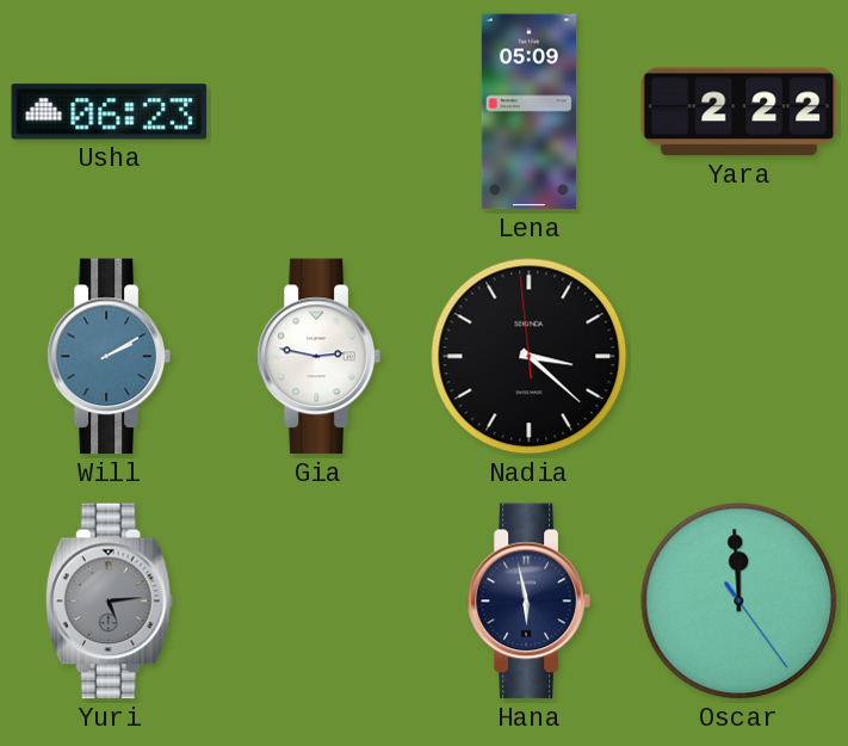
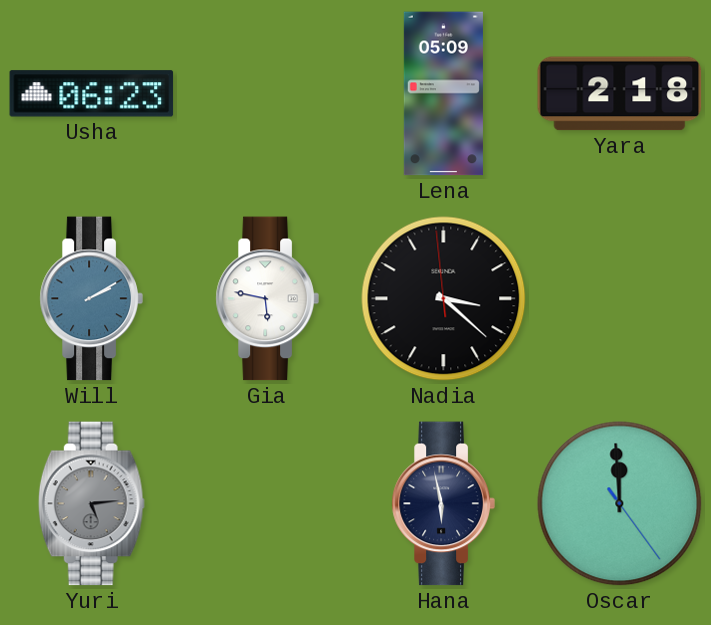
Yara: 2:22 -> 2:18 (620, 94)
Gia: 2:47 -> 5:47 (267, 299)
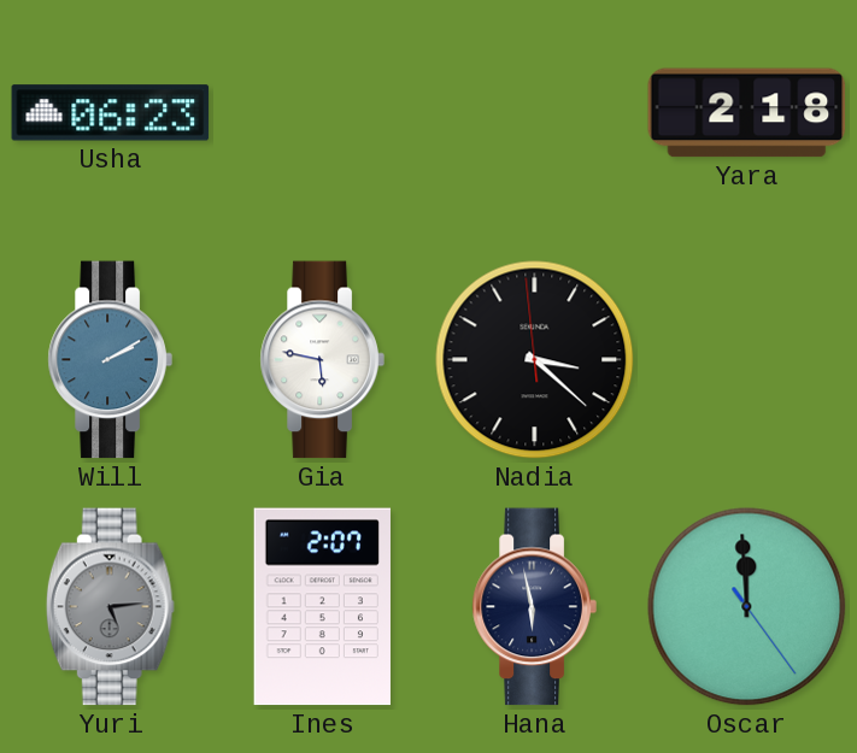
Lena: 05:09 -> none (443, 94)
Ines: none -> 2:07 (322, 607)
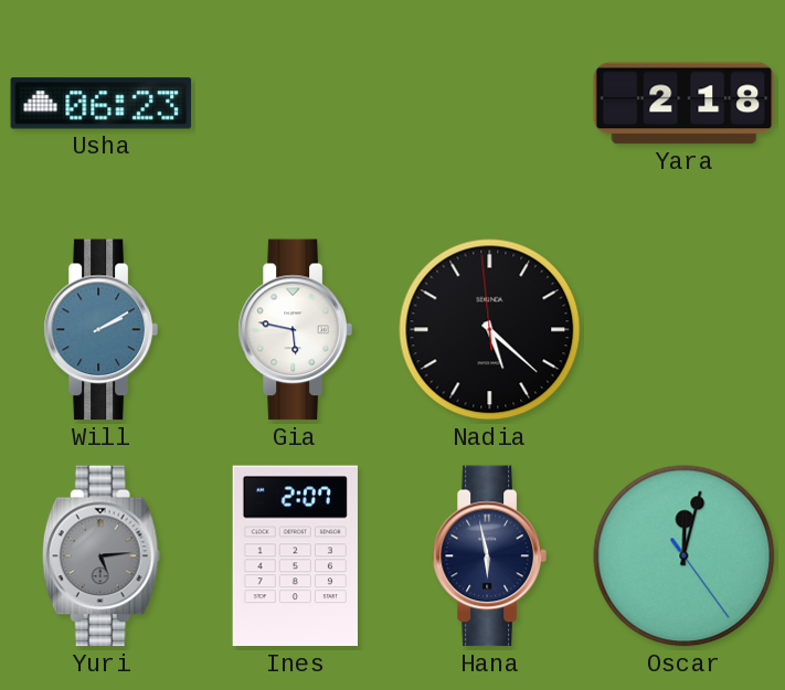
Nadia: 3:21 -> 5:21 (490, 330)
Oscar: 11:59 -> 12:02 (685, 556)
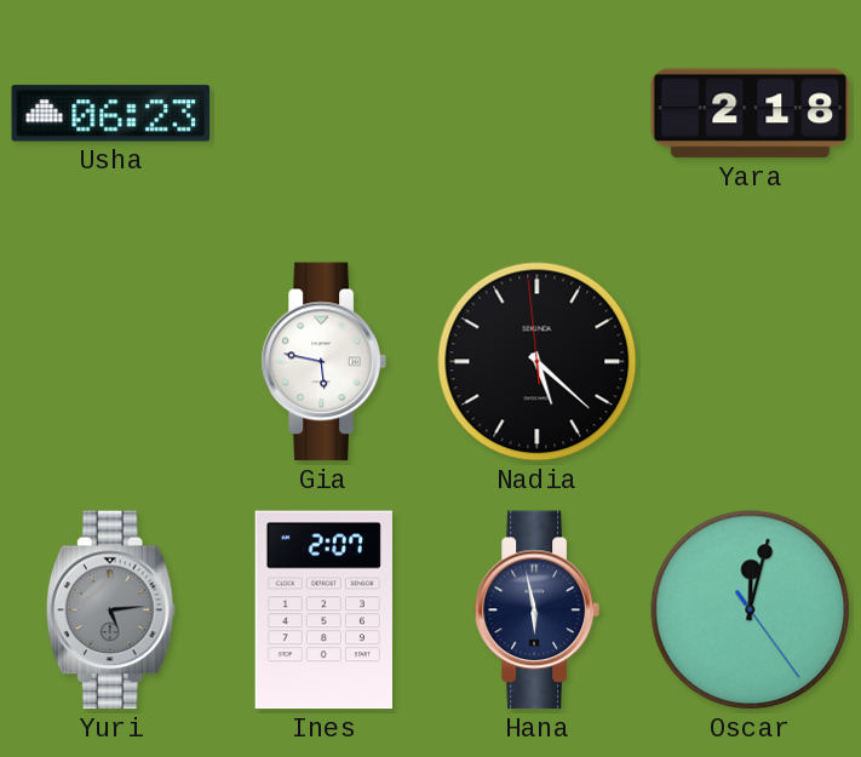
Will: 2:10 -> none (100, 330)
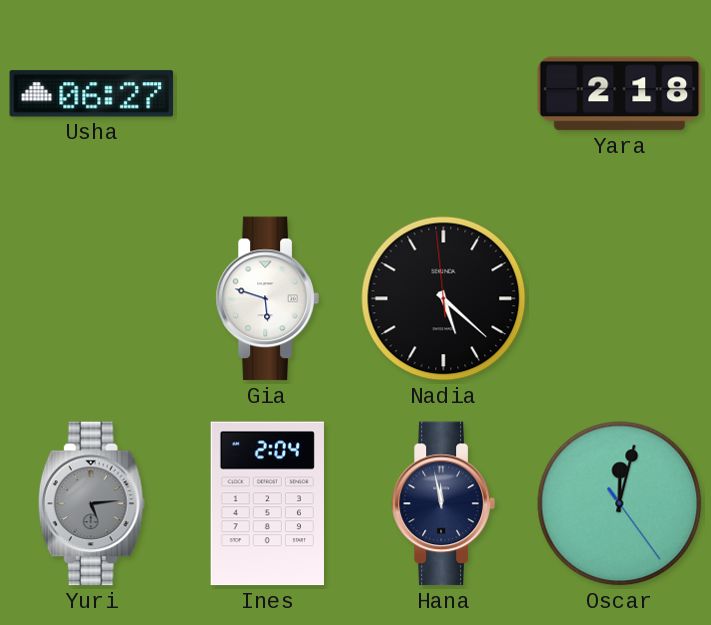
Usha: 06:23 -> 06:27 (92, 94)
Gia: 5:47 -> 5:48 (267, 299)
Ines: 2:07 -> 2:04 (267, 504)
Hana: 5:58 -> 11:58 (443, 504)
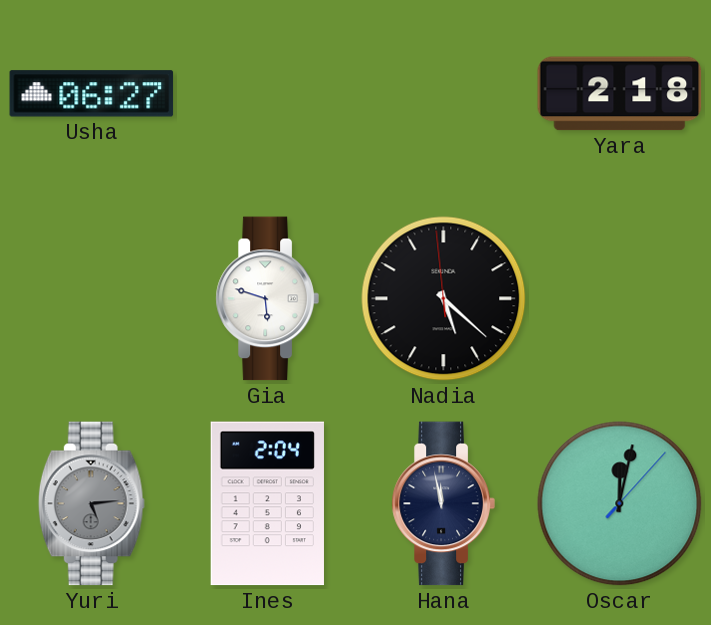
Oscar: 12:02:24 -> 12:02:07 (620, 504)
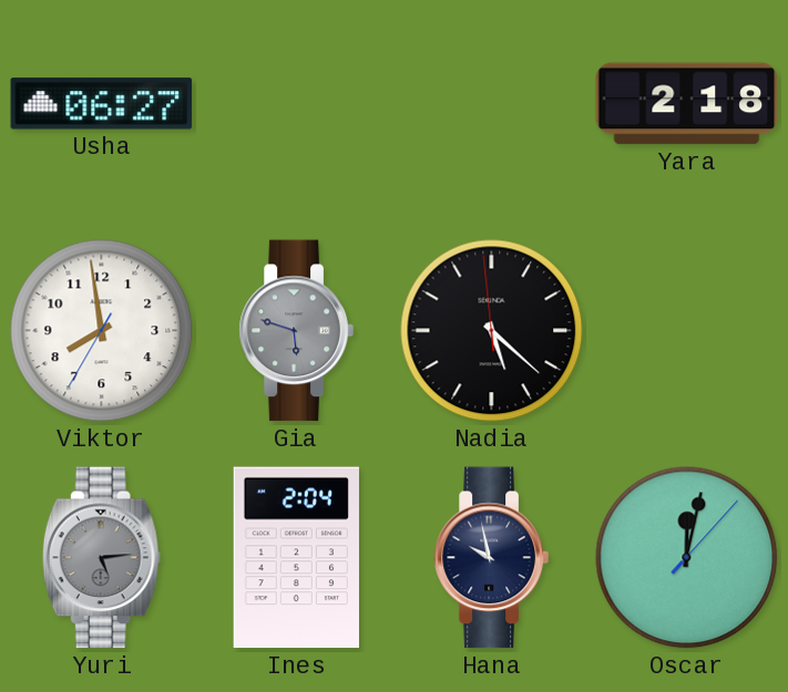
Viktor: none -> 7:58 (102, 331)
Gia dial: white -> grey (296, 331)
Hana: 11:58 -> 9:58 (491, 558)
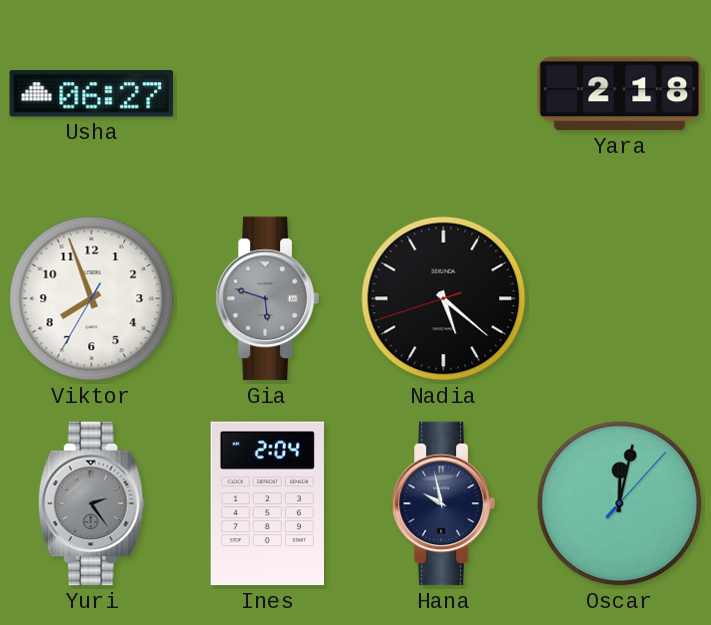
Viktor: 7:58 -> 7:56 (92, 299)
Nadia: 5:21:59 -> 5:21:42 (444, 299)
Yuri: 5:14 -> 2:24 (91, 504)
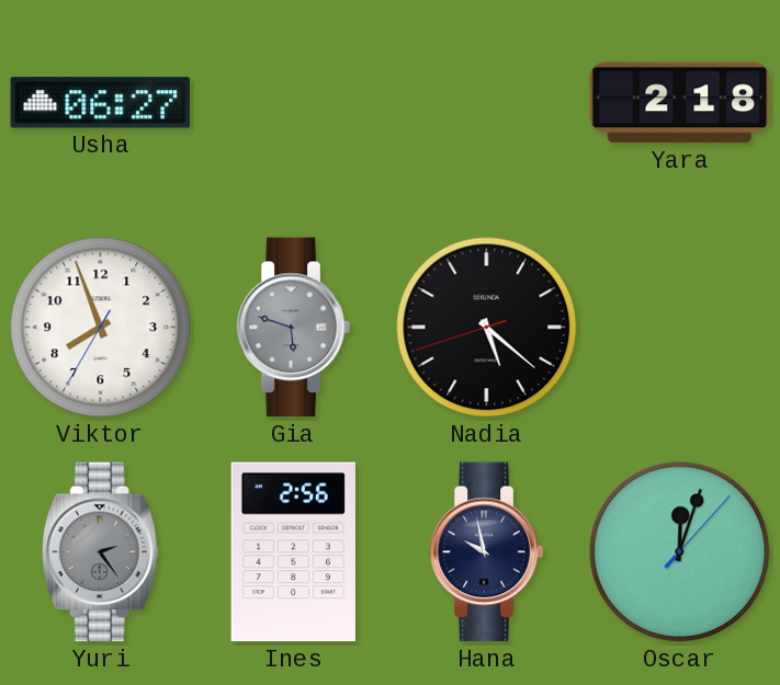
Ines: 2:04 -> 2:56 (293, 552)
Oscar: 12:02 -> 12:03 (680, 552)
